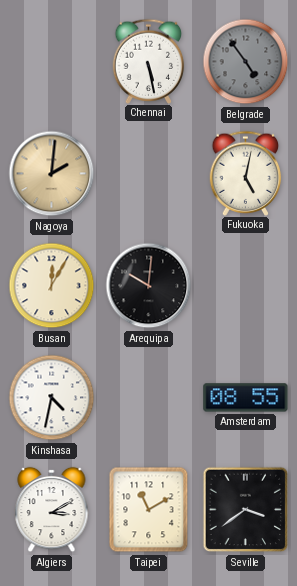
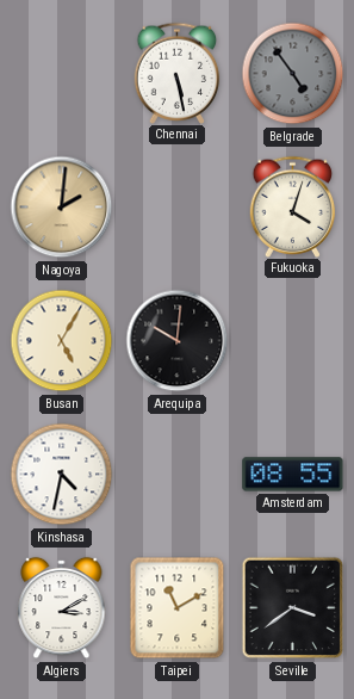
Fukuoka: 5:02 -> 4:03 (293, 206)
Busan: 12:05 -> 5:05 (62, 341)
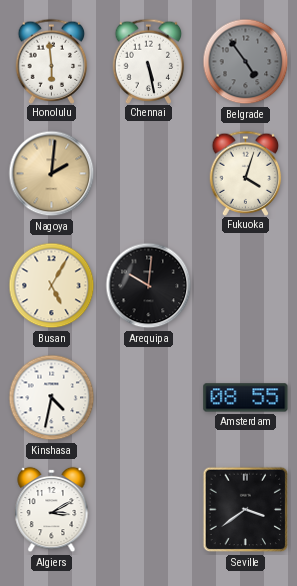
Honolulu: none -> 5:59 (52, 61)
Taipei: 11:10 -> none (178, 608)
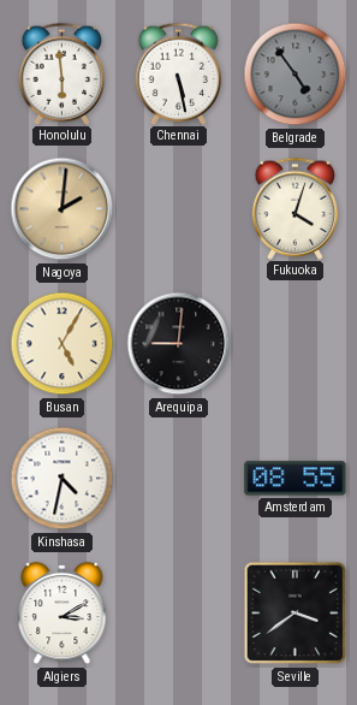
Arequipa: 10:01 -> 9:01 (179, 344)
